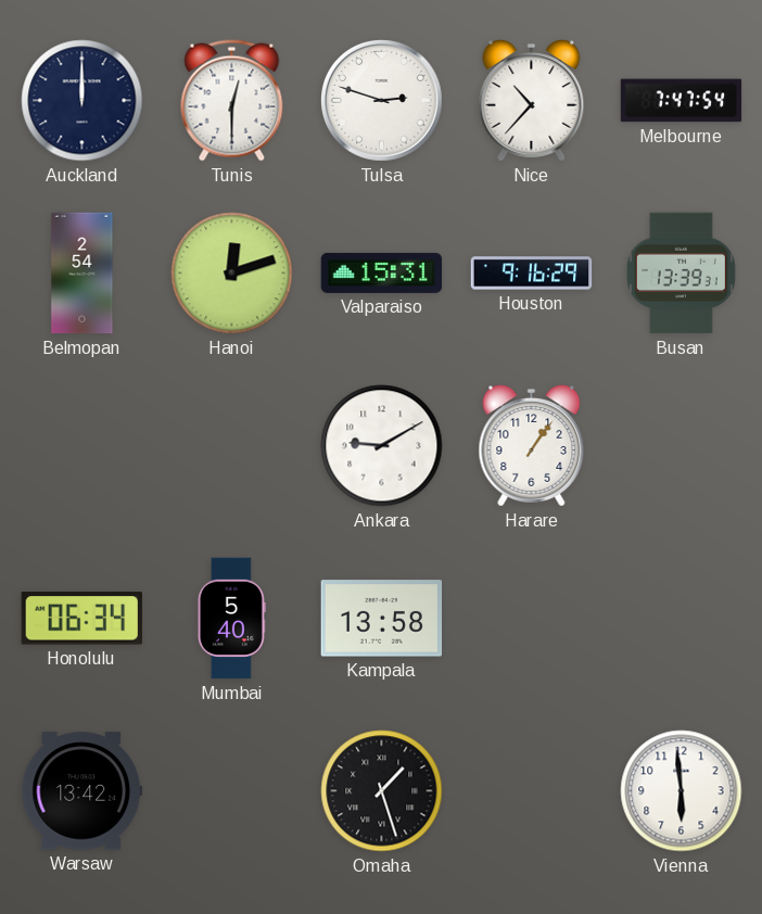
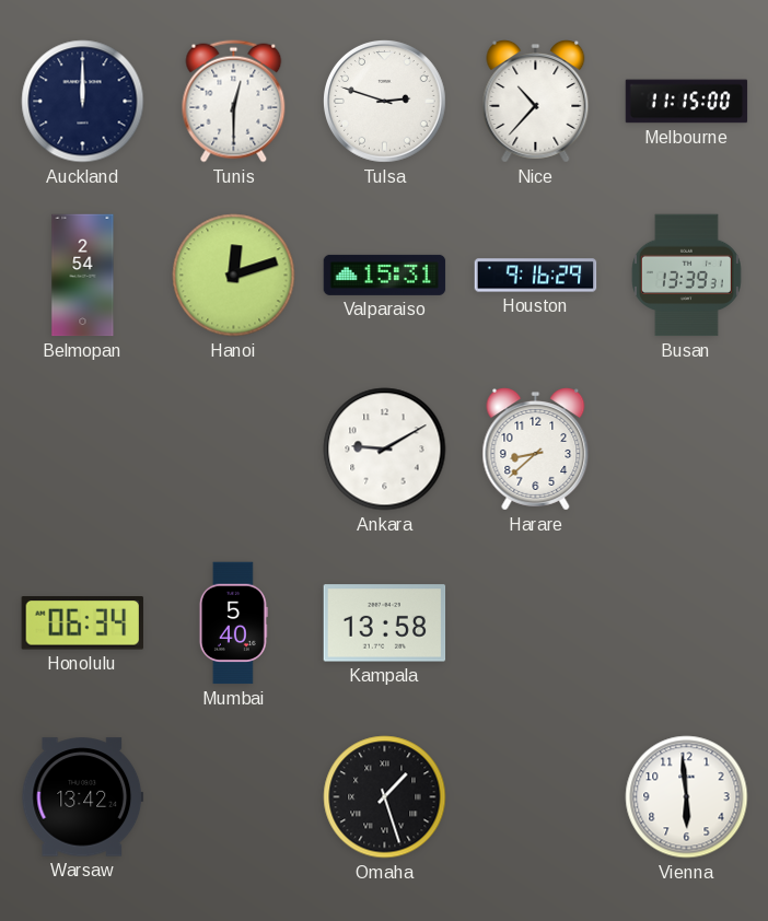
Melbourne: 7:47 -> 11:15 (687, 102)
Harare: 1:06 -> 8:38 (536, 450)
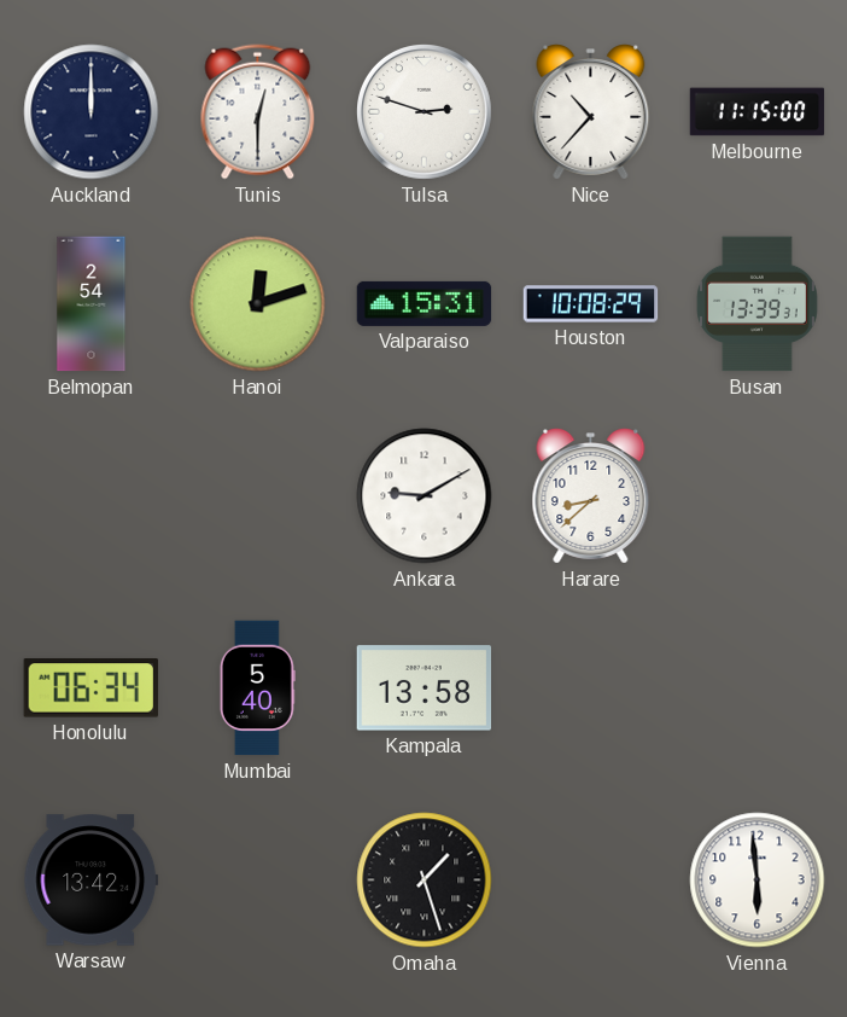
Houston: 9:16 -> 10:08 (591, 304)
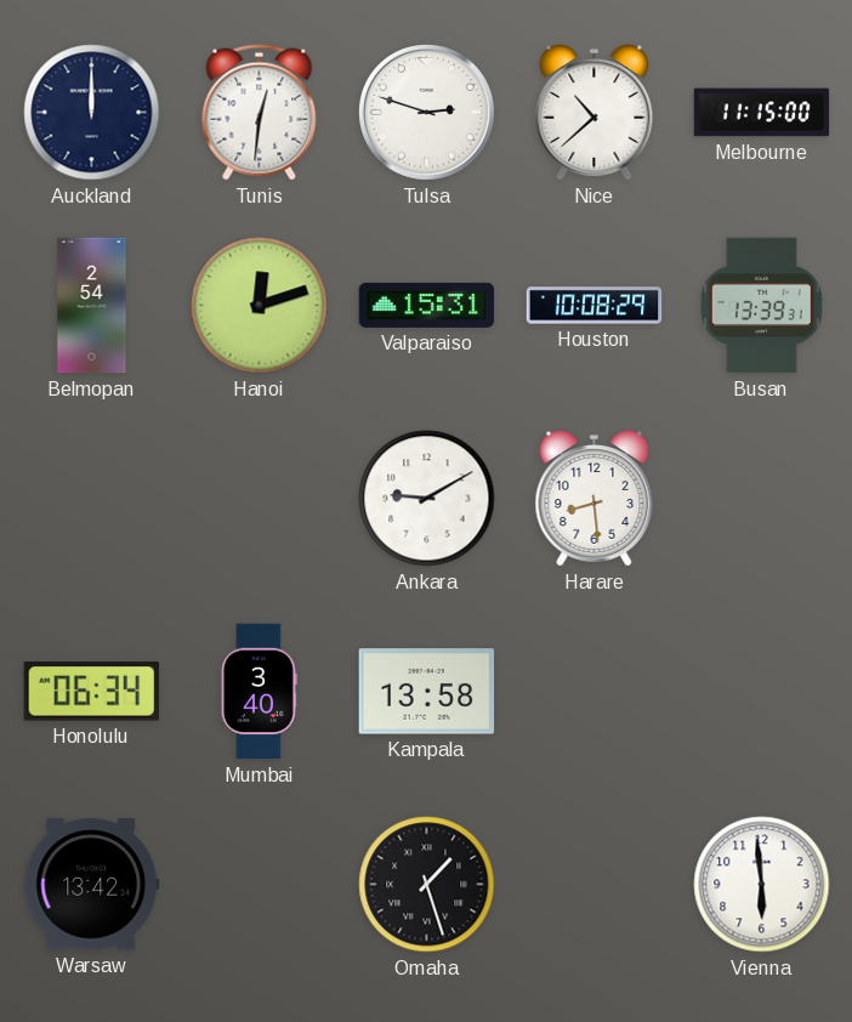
Tunis: 12:30 -> 12:31 (260, 113)
Nice: 10:37 -> 10:38 (595, 113)
Harare: 8:38 -> 8:29 (595, 499)
Mumbai: 5:40 -> 3:40 (259, 692)
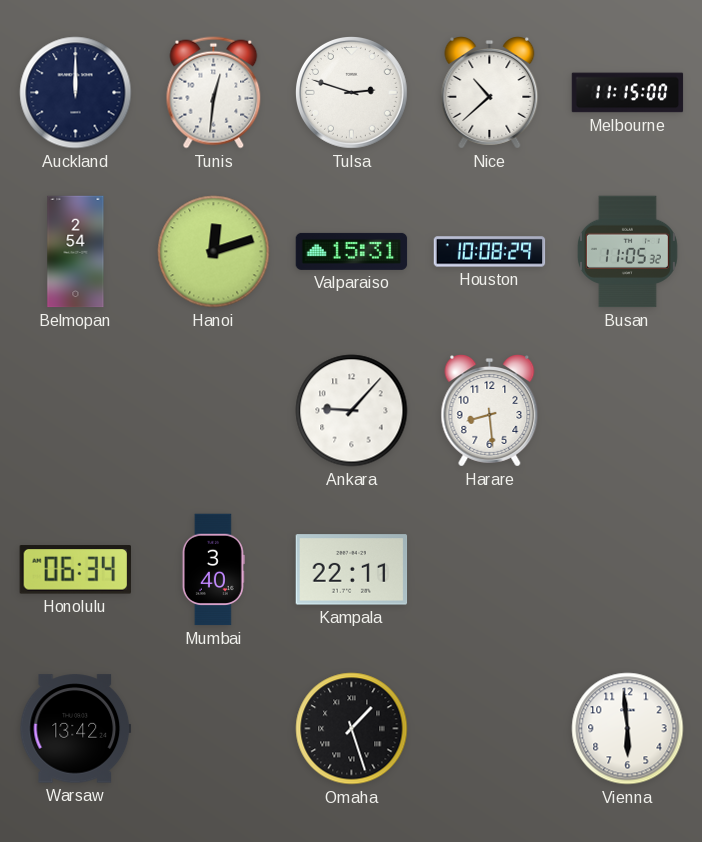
Busan: 13:39 -> 11:05 (627, 252)
Ankara: 9:10 -> 9:07 (352, 411)
Kampala: 13:58 -> 22:11 (352, 570)
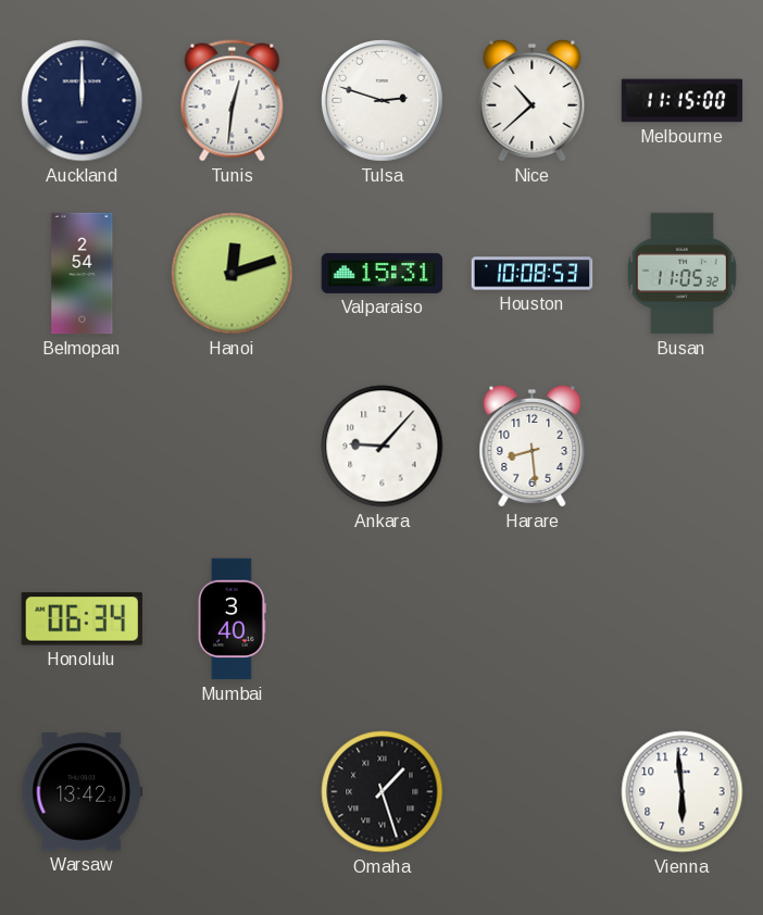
Houston: 10:08:29 -> 10:08:53 (533, 274)
Kampala: 22:11 -> none (352, 570)
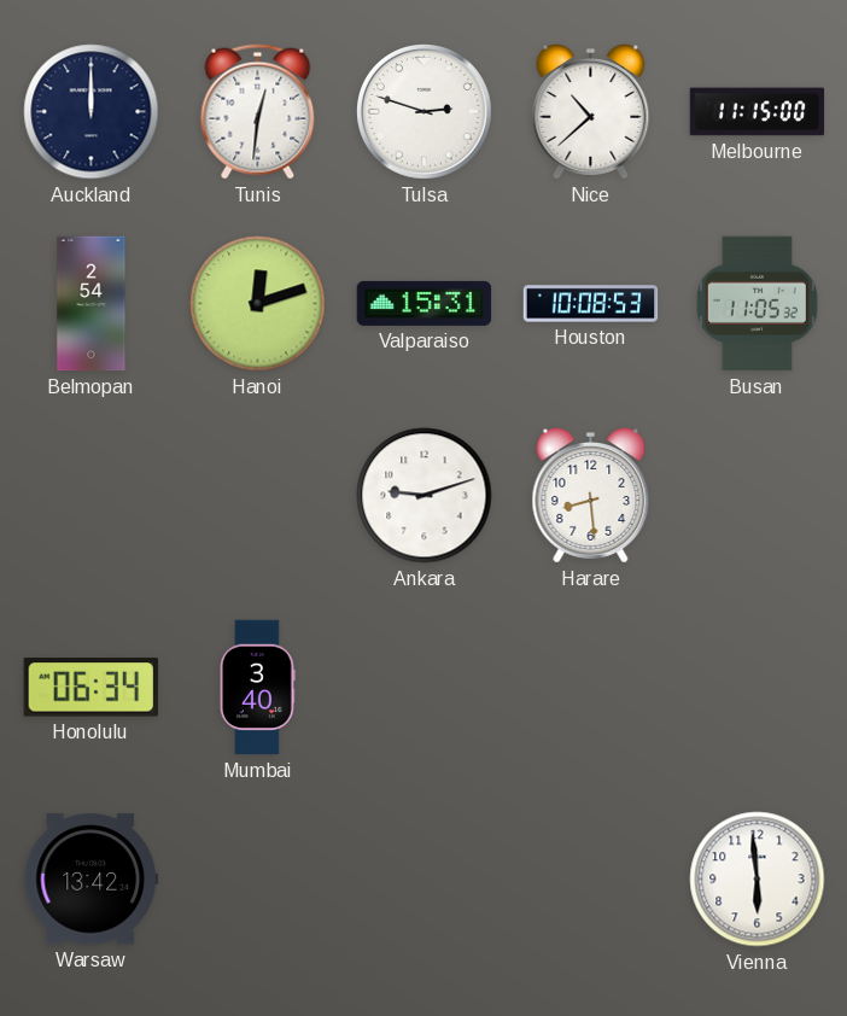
Ankara: 9:07 -> 9:12 (425, 496)
Omaha: 1:27 -> none (383, 792)
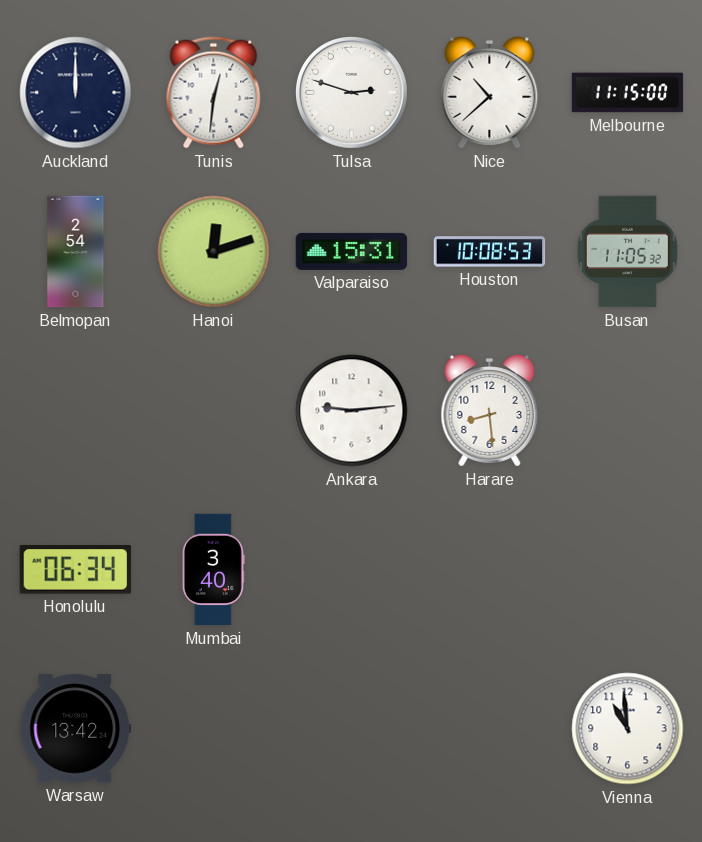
Ankara: 9:12 -> 9:14 (352, 411)
Vienna: 5:59 -> 10:59 (628, 729)
